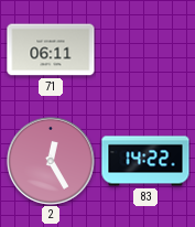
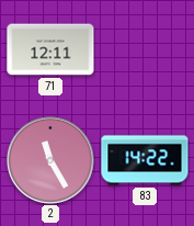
71: 06:11 -> 12:11 (50, 49)
2: 12:25 -> 11:25 (50, 160)
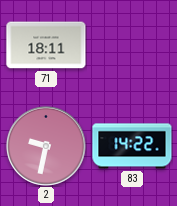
71: 12:11 -> 18:11 (46, 45)
2: 11:25 -> 9:32 (46, 146)
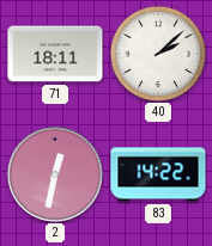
40: none -> 2:08 (158, 54)
2: 9:32 -> 12:32 (55, 174)
